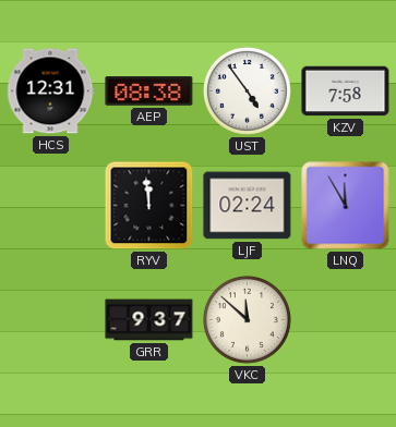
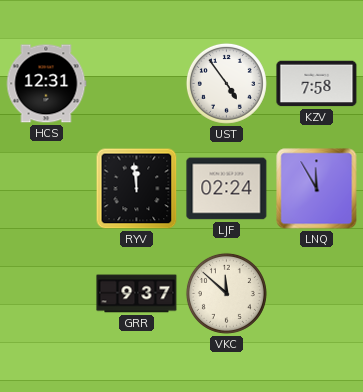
AEP: 08:38 -> none (149, 91)
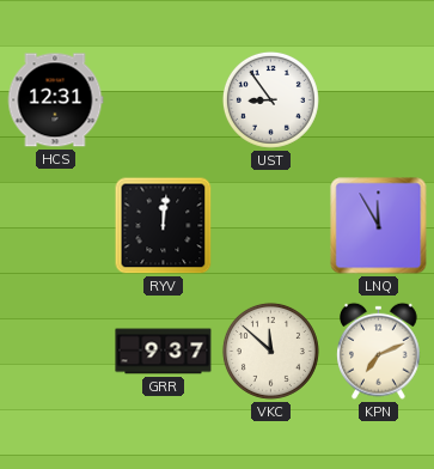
UST: 4:54 -> 8:54 (270, 99)
KZV: 7:58 -> none (317, 84)
RYV: 11:59 -> 12:01 (164, 226)
LJF: 02:24 -> none (227, 189)
KPN: none -> 7:11 (379, 351)
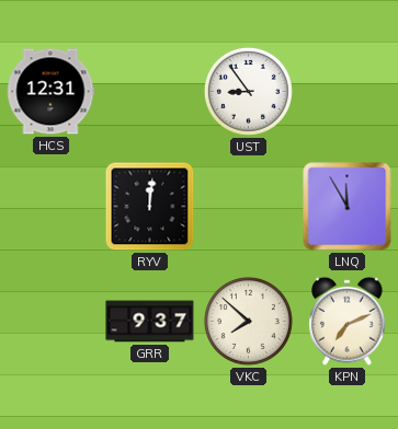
VKC: 11:52 -> 7:52 (248, 321)
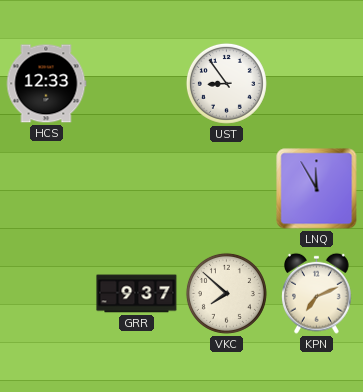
HCS: 12:31 -> 12:33 (46, 84)
RYV: 12:01 -> none (150, 207)
